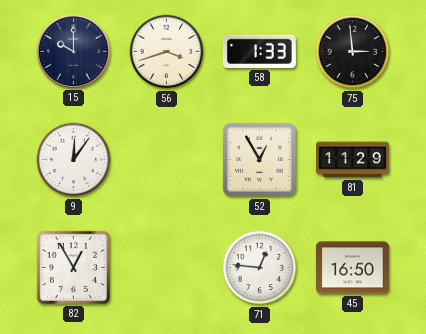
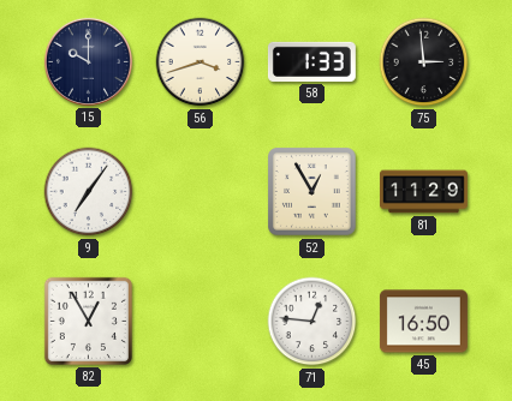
9: 12:06 -> 7:06 (89, 192)
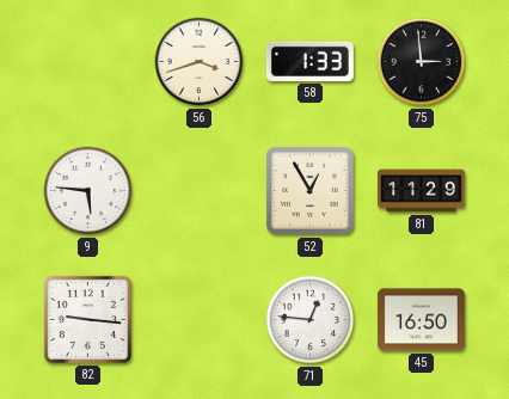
15: 10:00 -> none (88, 61)
9: 7:06 -> 5:46 (88, 191)
82: 12:55 -> 9:16 (87, 319)
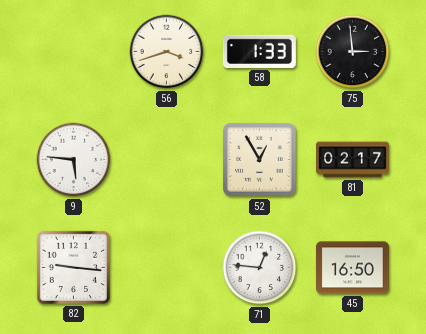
81: 11:29 -> 02:17 (353, 160)
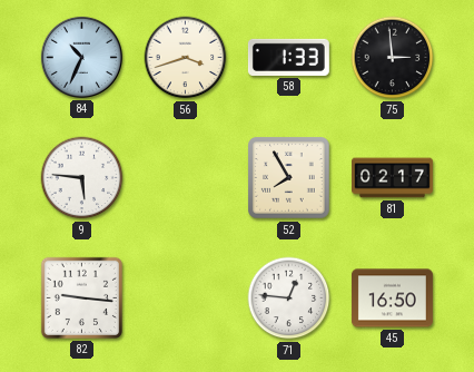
84: none -> 10:34 (81, 57)
52: 12:55 -> 7:55 (289, 178)
